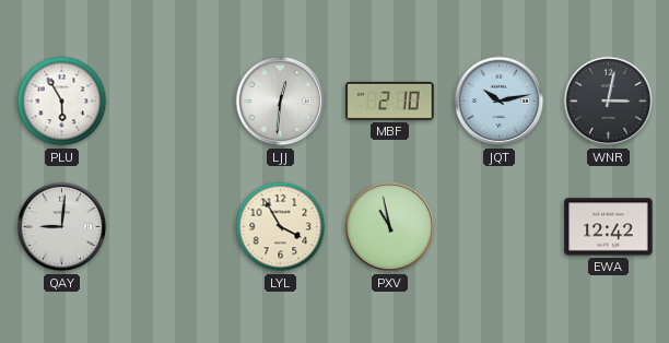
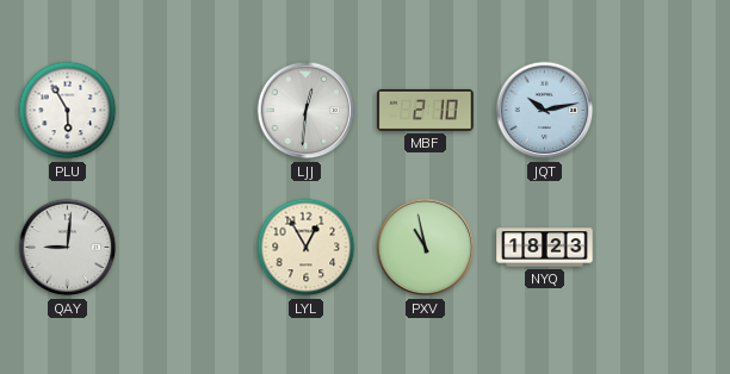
WNR: 3:02 -> none (609, 102)
LYL: 3:55 -> 12:55 (307, 248)
NYQ: none -> 18:23 (545, 248)
EWA: 12:42 -> none (609, 227)
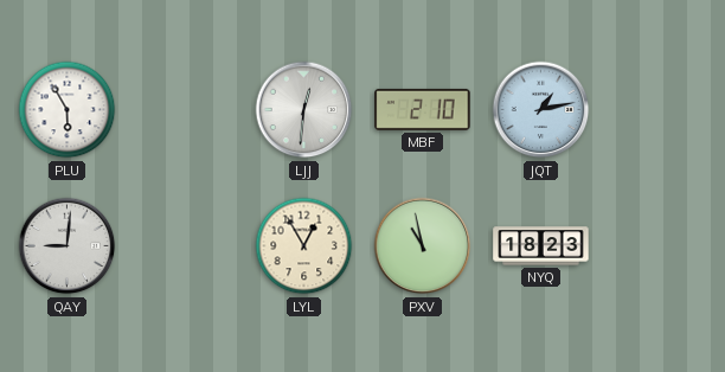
JQT: 10:13 -> 1:13 (541, 110)
